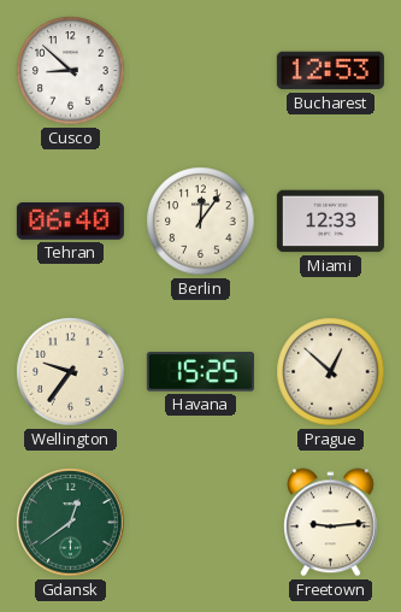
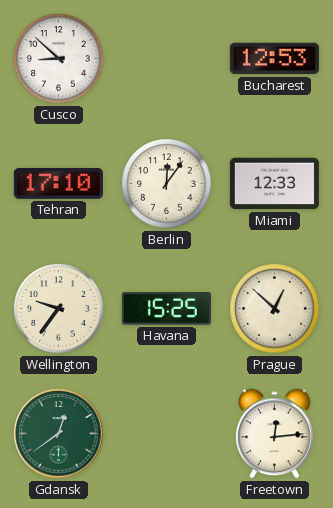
Tehran: 06:40 -> 17:10 (58, 183)
Freetown: 9:14 -> 12:14 (275, 434)
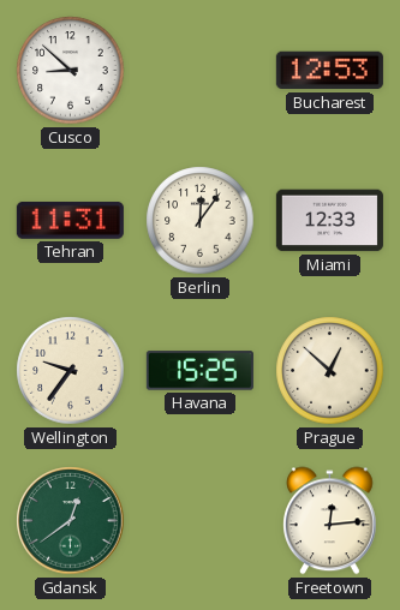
Tehran: 17:10 -> 11:31 (70, 220)
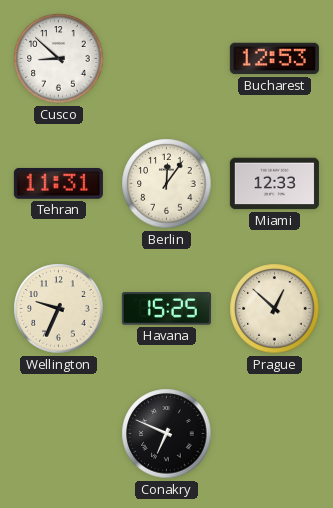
Wellington: 9:36 -> 9:34 (59, 309)
Gdansk: 12:39 -> none (71, 521)
Conakry: none -> 6:49 (167, 434)
Freetown: 12:14 -> none (330, 521)
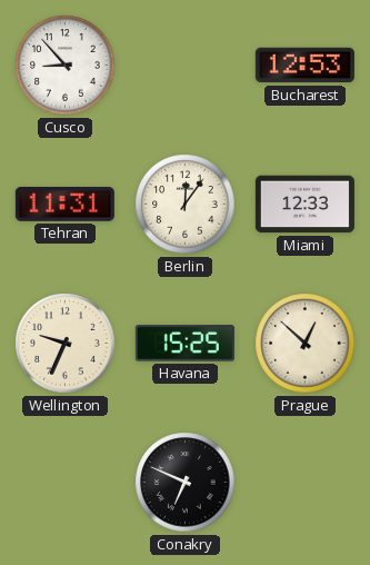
Cusco: 8:52 -> 8:53 (66, 66)
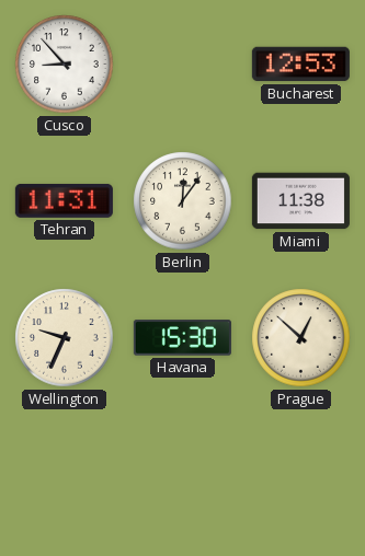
Miami: 12:33 -> 11:38 (300, 201)
Havana: 15:25 -> 15:30 (182, 338)
Conakry: 6:49 -> none (186, 483)
